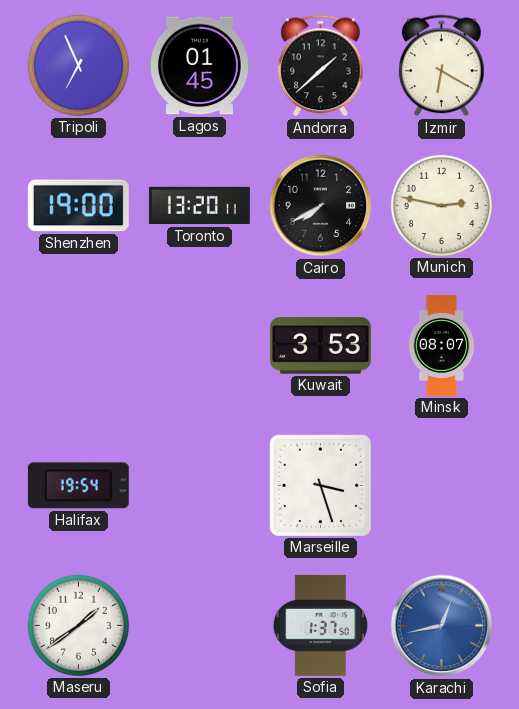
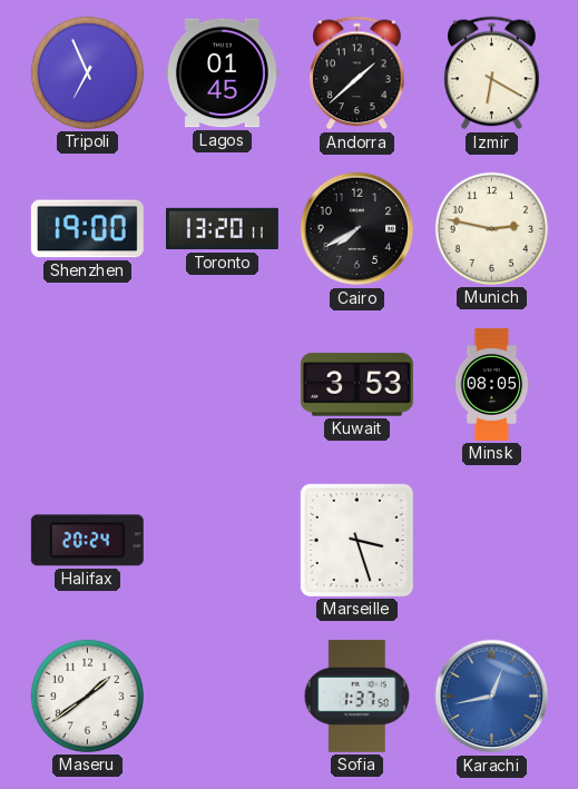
Minsk: 08:07 -> 08:05 (492, 384)
Halifax: 19:54 -> 20:24 (87, 541)
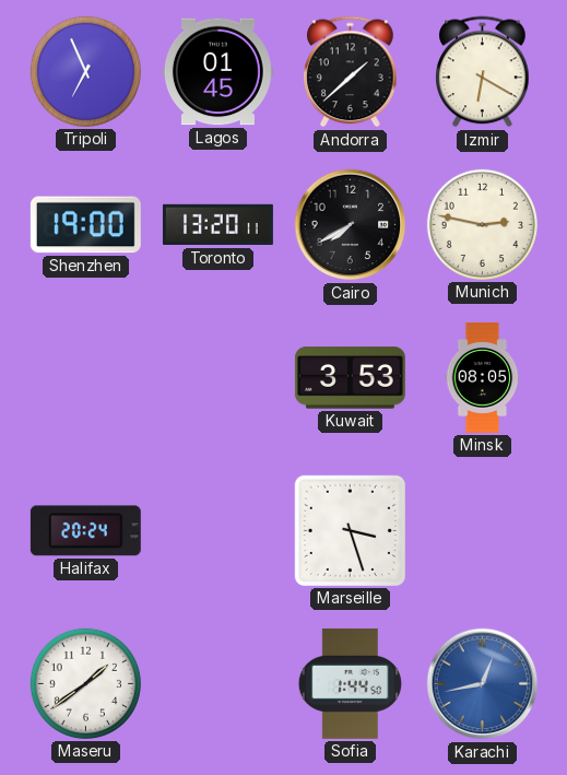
Sofia: 1:37 -> 1:44 (350, 683)
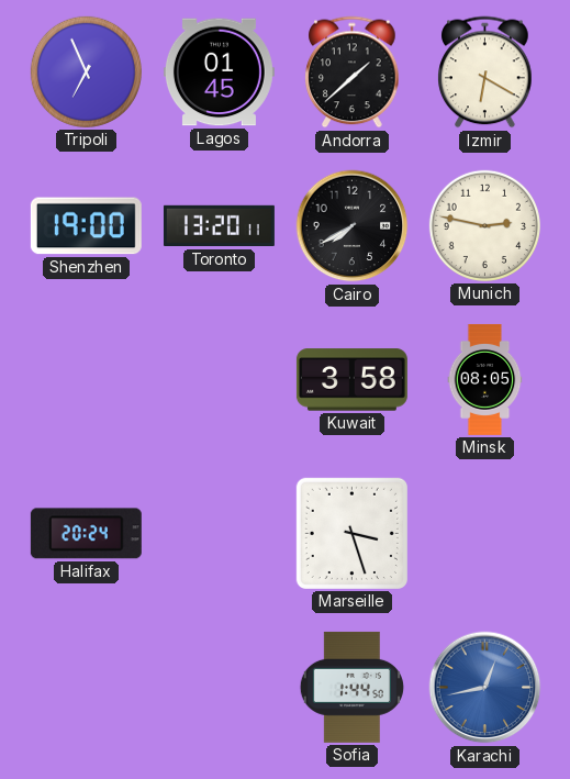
Kuwait: 3:53 -> 3:58 (351, 380)
Maseru: 1:39 -> none (85, 683)
